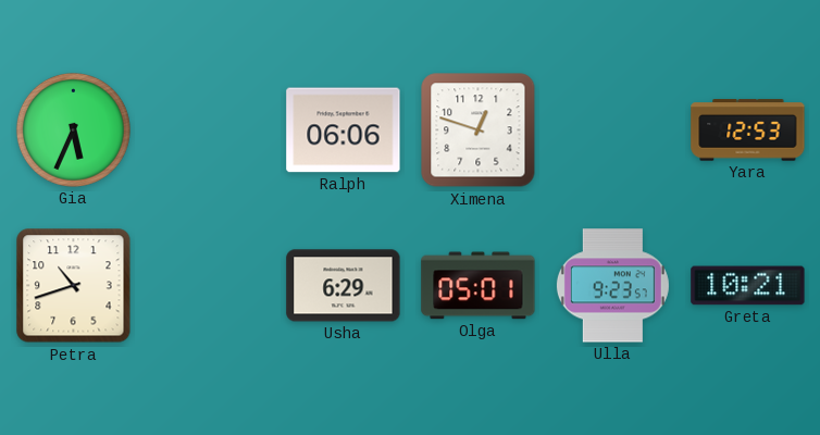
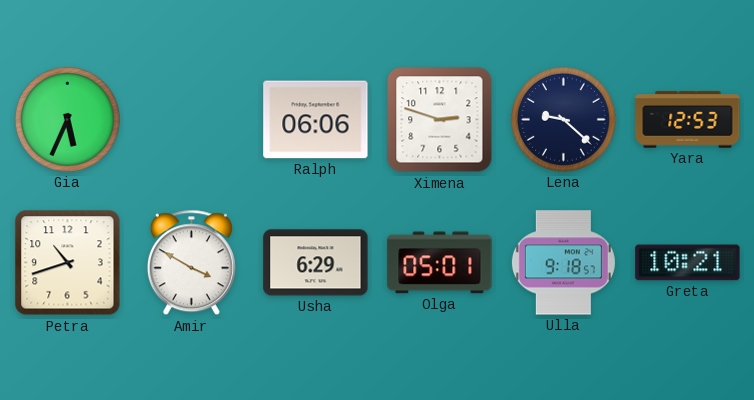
Ximena: 12:48 -> 2:48 (440, 120)
Lena: none -> 9:22 (563, 119)
Amir: none -> 3:50 (191, 263)
Ulla: 9:23 -> 9:18 (563, 263)
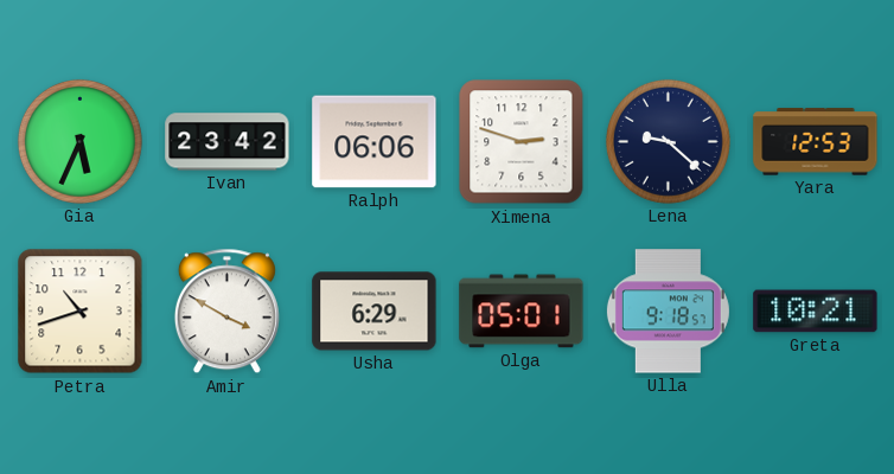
Ivan: none -> 23:42 (228, 142)
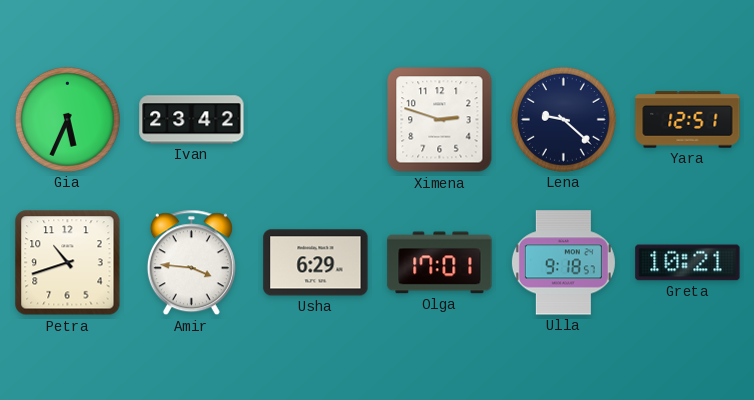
Ralph: 06:06 -> none (375, 142)
Yara: 12:53 -> 12:51 (688, 120)
Amir: 3:50 -> 3:46 (191, 263)
Olga: 05:01 -> 17:01 (440, 263)
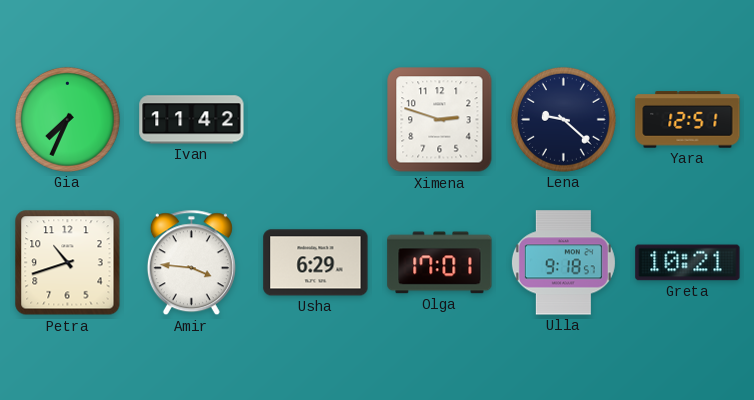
Gia: 5:34 -> 7:34 (67, 119)
Ivan: 23:42 -> 11:42 (192, 120)
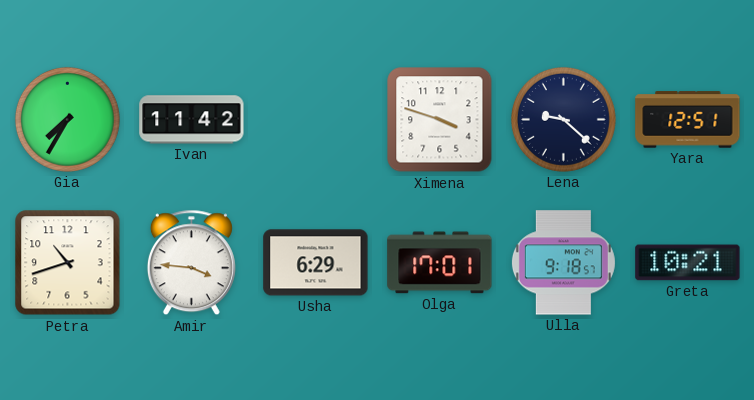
Gia: 7:34 -> 7:35 (67, 119)
Ximena: 2:48 -> 3:48 (440, 120)
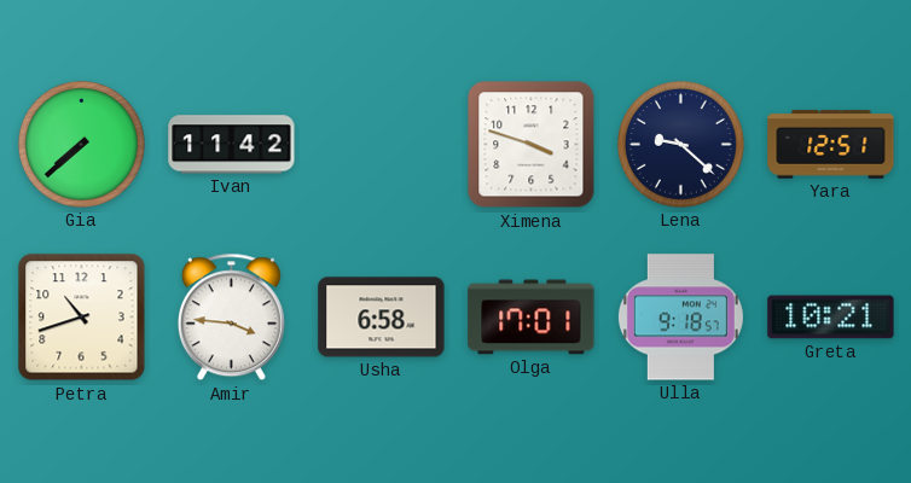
Gia: 7:35 -> 7:38 (81, 144)
Usha: 6:29 -> 6:58 (382, 318)
